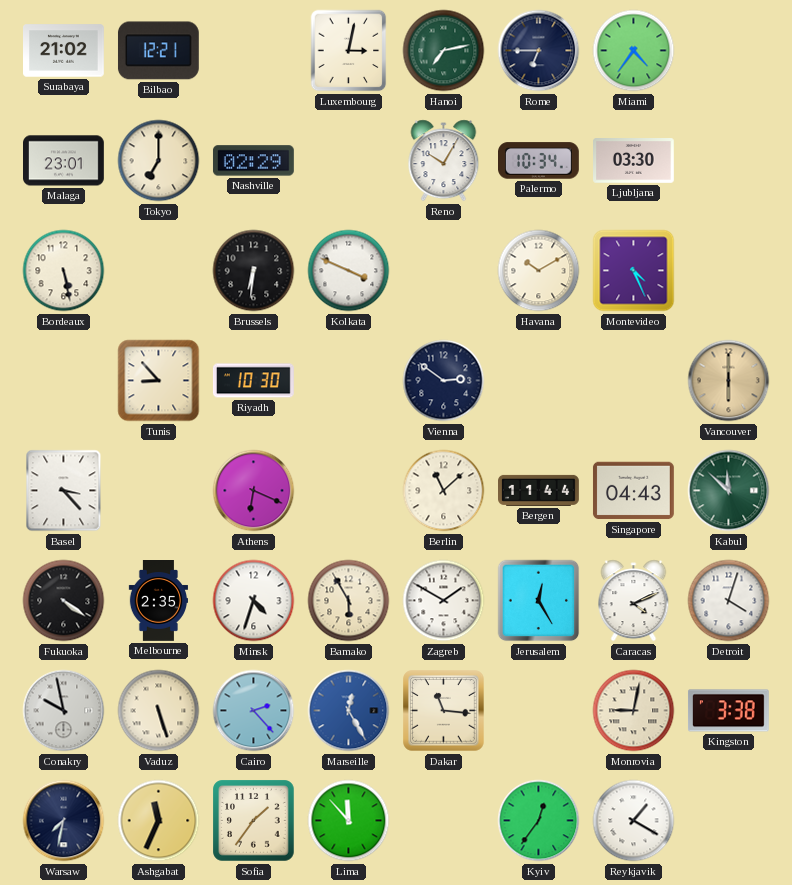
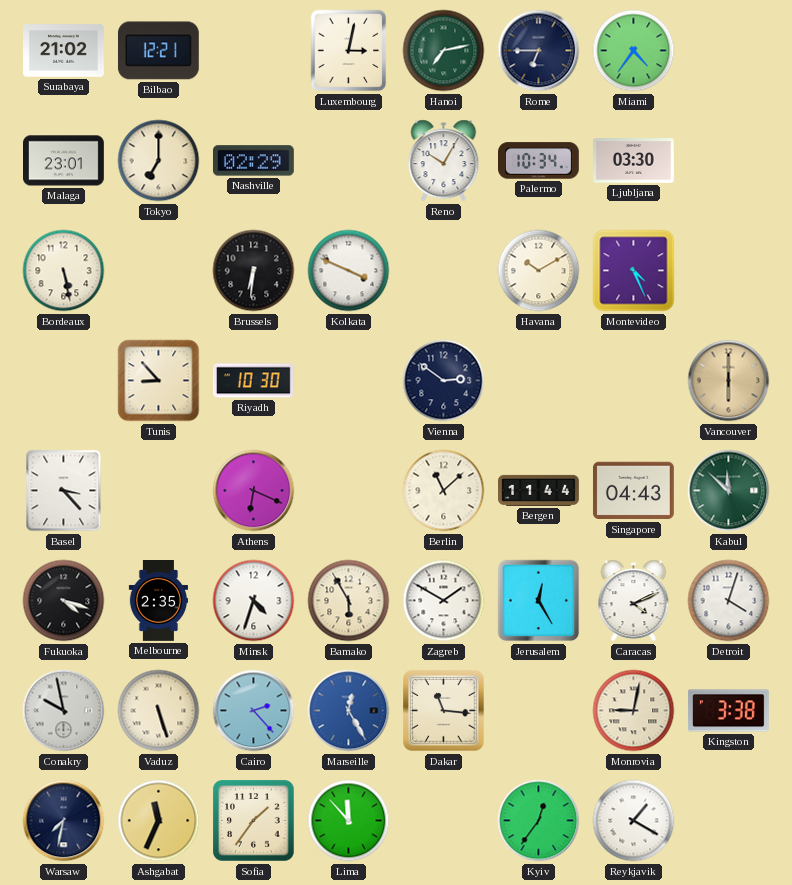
Fukuoka: 4:21 -> 4:18 (64, 601)
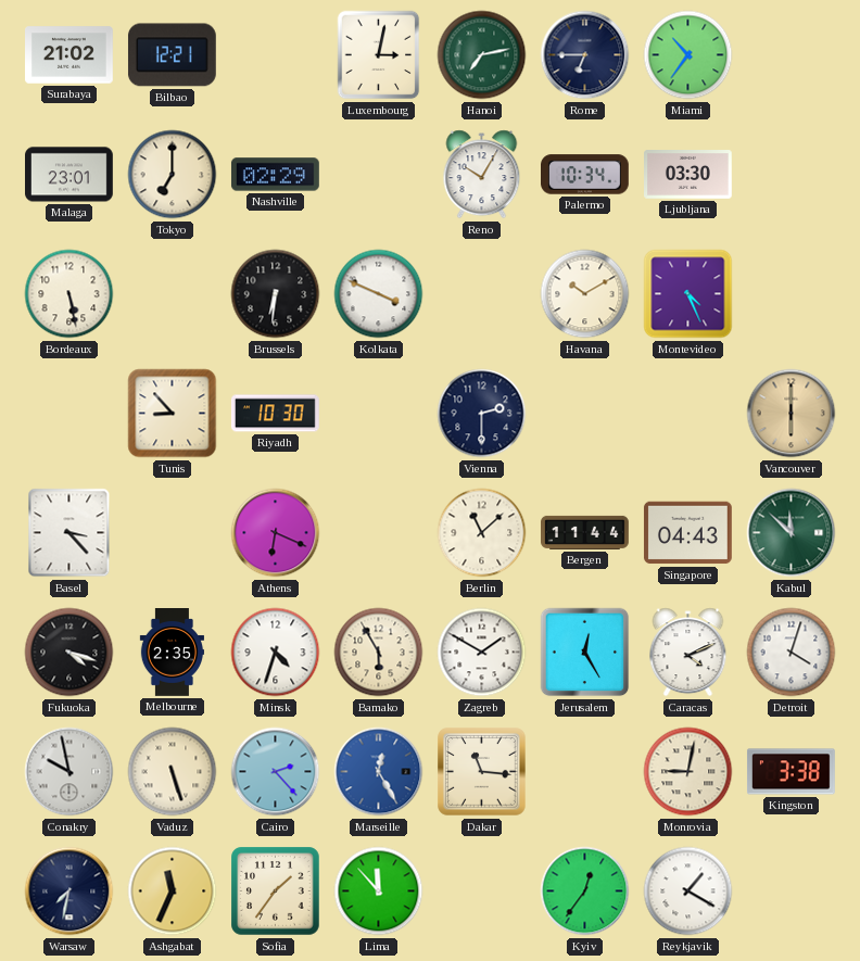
Miami: 4:36 -> 10:36 (688, 55)
Vienna: 2:51 -> 2:30 (482, 414)
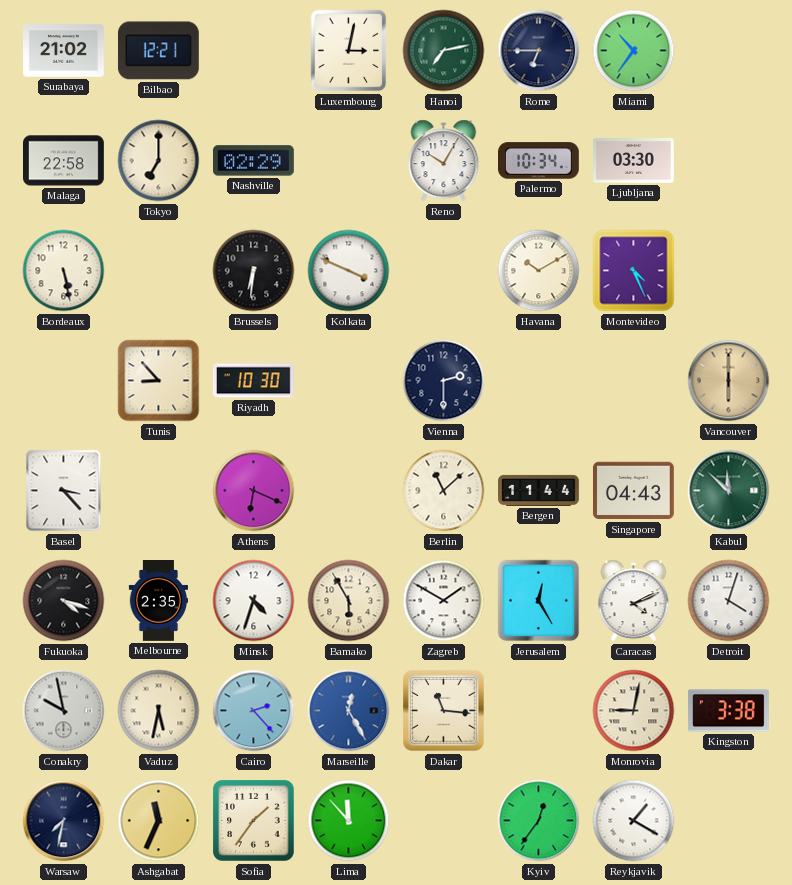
Malaga: 23:01 -> 22:58 (64, 161)
Vaduz: 5:27 -> 5:32 (159, 711)
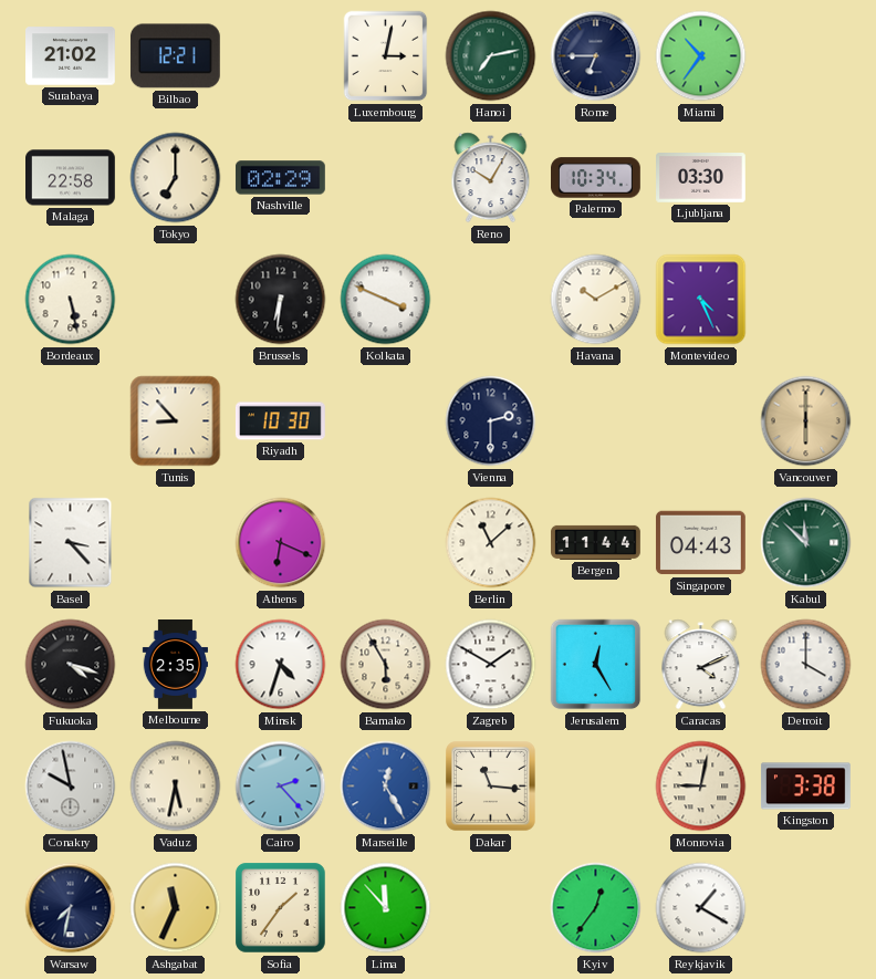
Detroit: 4:03 -> 4:00 (806, 665)
